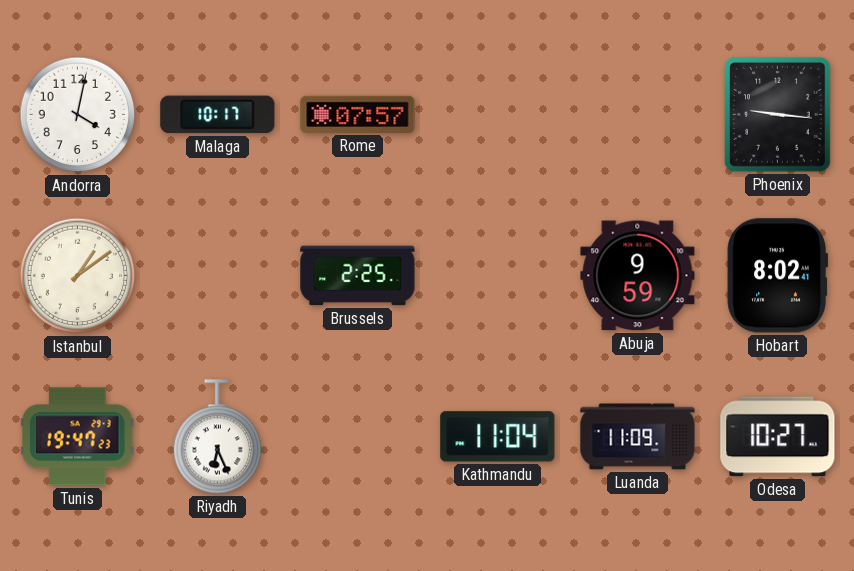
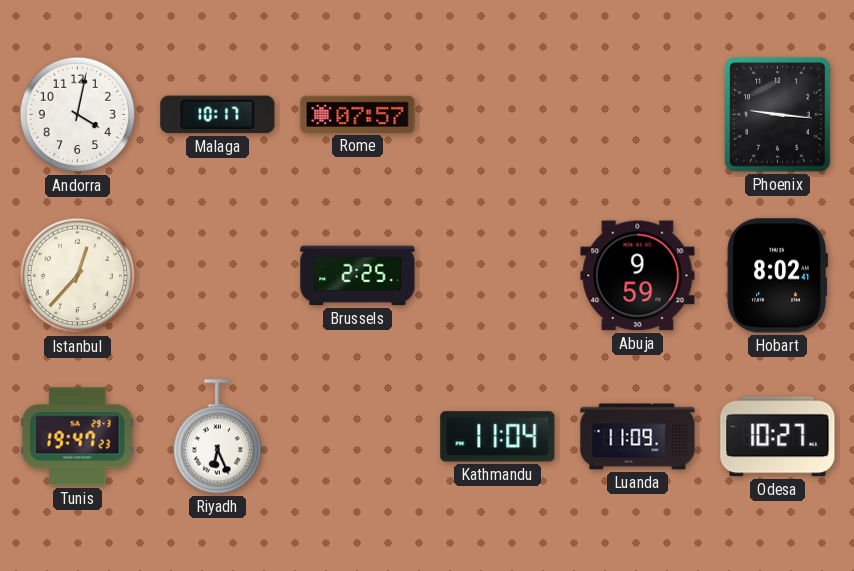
Istanbul: 1:09 -> 12:37 (78, 276)
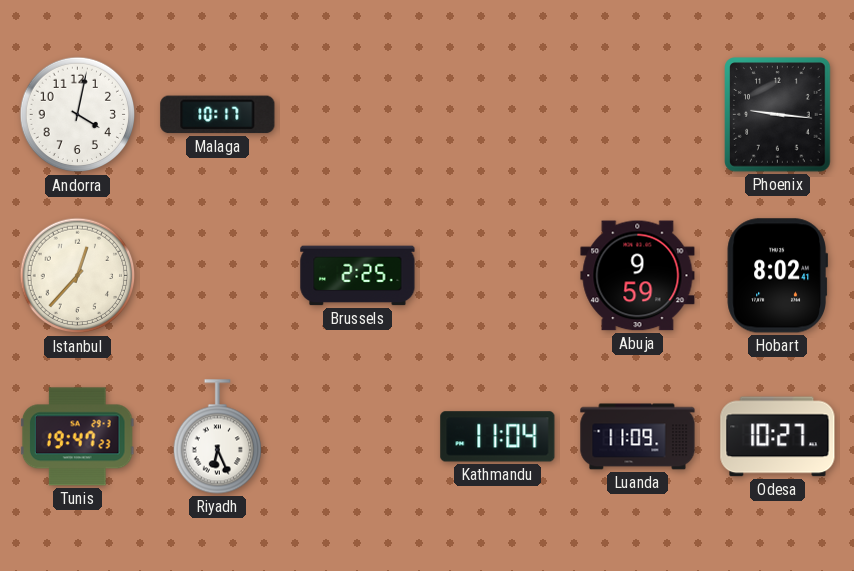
Rome: 07:57 -> none (358, 114)
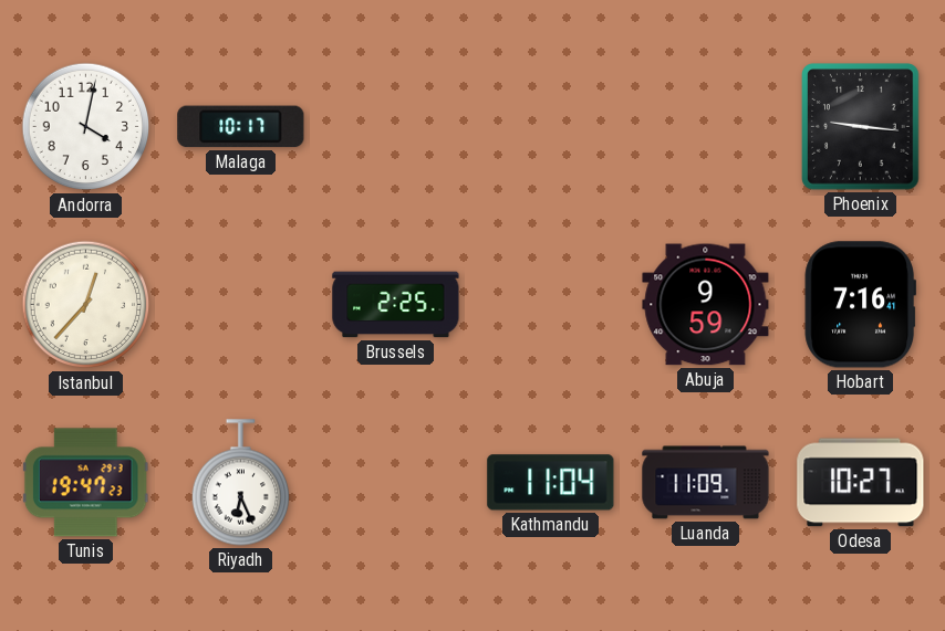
Hobart: 8:02 -> 7:16 (860, 305)
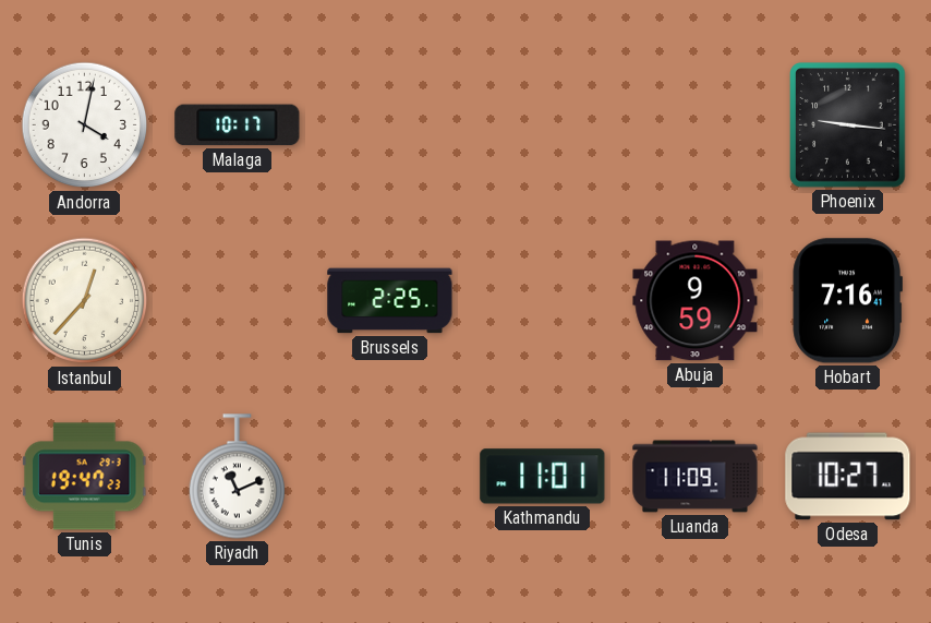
Riyadh: 6:26 -> 11:11 (237, 477)
Kathmandu: 11:04 -> 11:01 (543, 477)
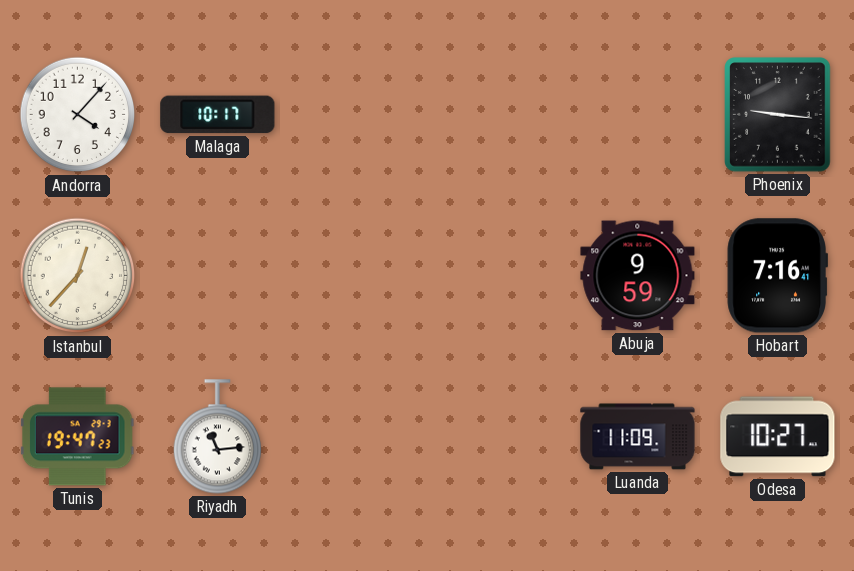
Andorra: 4:02 -> 4:07 (78, 115)
Brussels: 2:25 -> none (390, 301)
Riyadh: 11:11 -> 11:14 (217, 437)
Kathmandu: 11:01 -> none (543, 477)
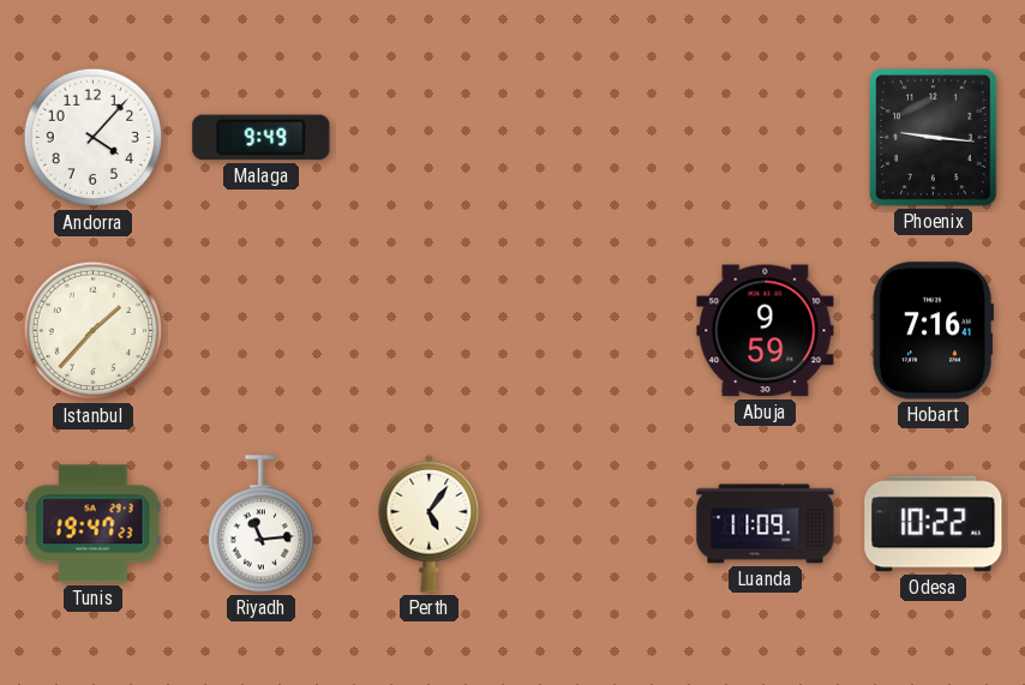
Malaga: 10:17 -> 9:49 (262, 138)
Istanbul: 12:37 -> 1:37 (94, 331)
Perth: none -> 5:06 (430, 523)
Odesa: 10:27 -> 10:22 (934, 524)
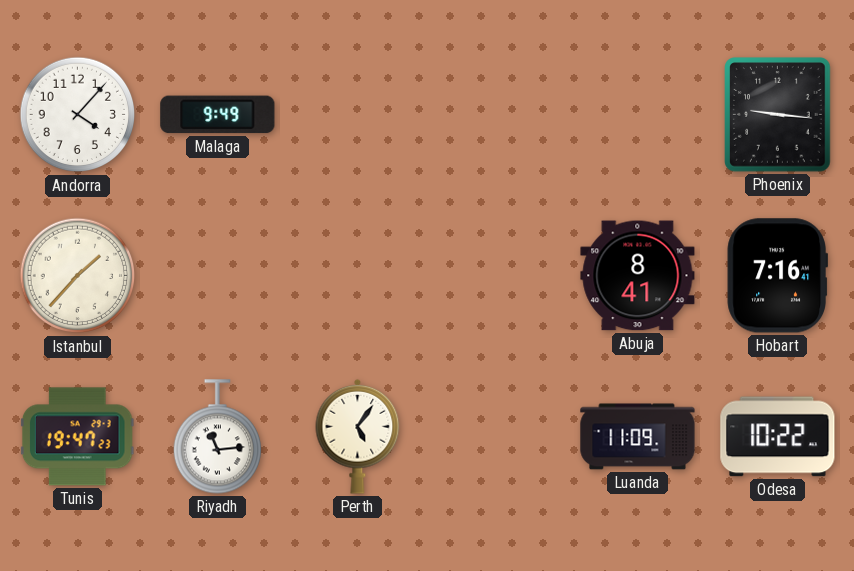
Abuja: 9:59 -> 8:41 (638, 276)
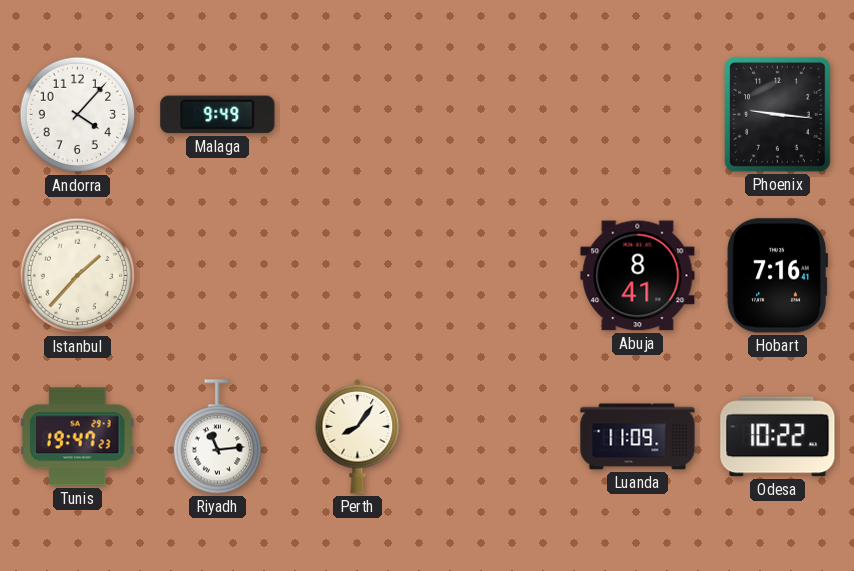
Perth: 5:06 -> 8:06 (358, 436)
